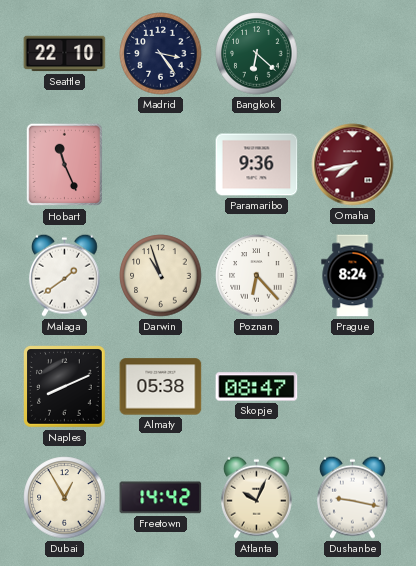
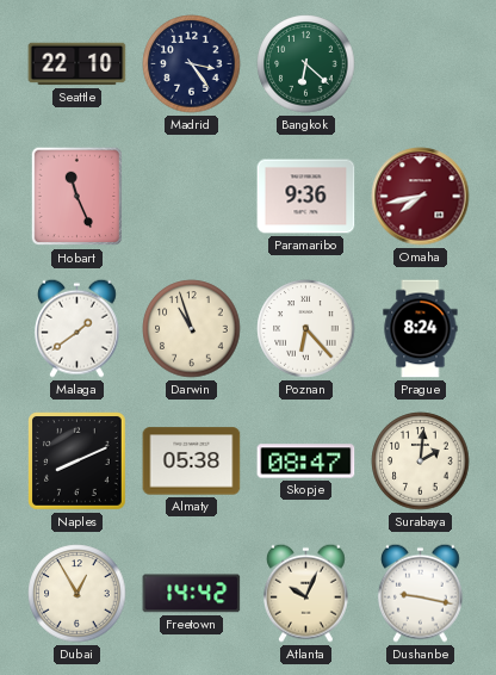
Surabaya: none -> 2:01 (421, 462)
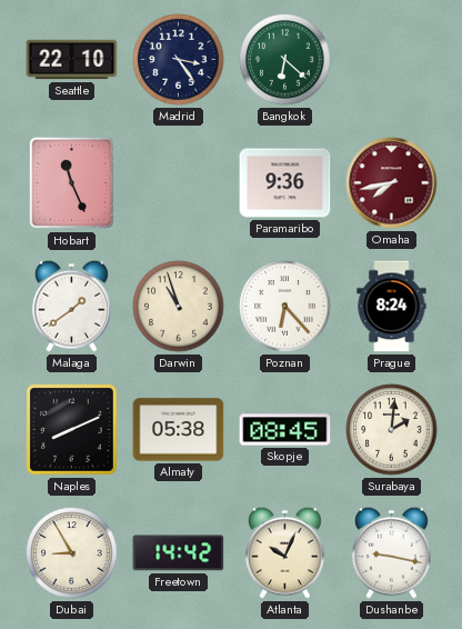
Skopje: 08:47 -> 08:45 (285, 430)
Dubai: 12:55 -> 8:55 (72, 553)
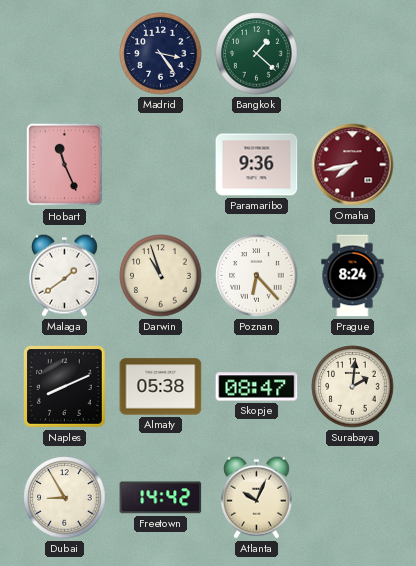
Seattle: 22:10 -> none (72, 60)
Bangkok: 6:22 -> 1:22 (257, 54)
Skopje: 08:45 -> 08:47 (257, 387)
Dushanbe: 9:17 -> none (391, 552)
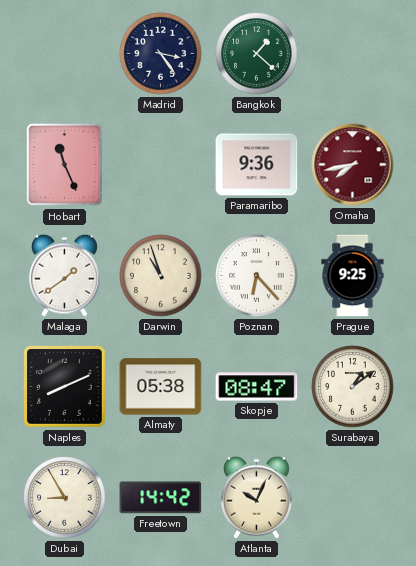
Prague: 8:24 -> 9:25 (353, 276)
Surabaya: 2:01 -> 1:09 (353, 387)
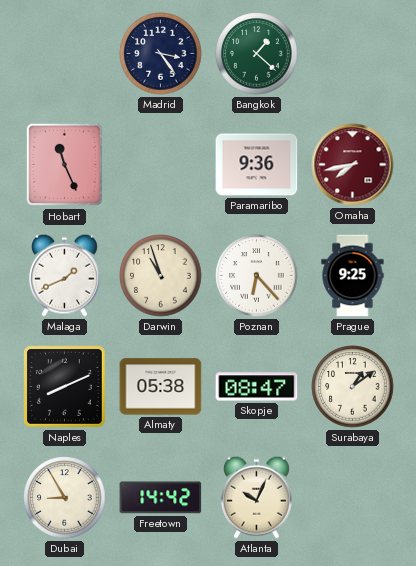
Malaga: 1:39 -> 1:41 (64, 275)
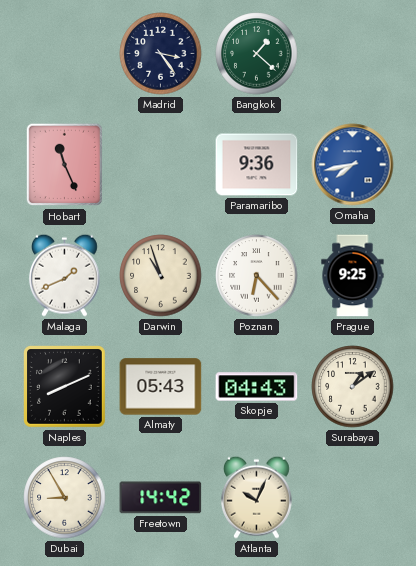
Omaha dial: burgundy -> blue (353, 165)
Almaty: 05:38 -> 05:43 (161, 387)
Skopje: 08:47 -> 04:43 (257, 387)
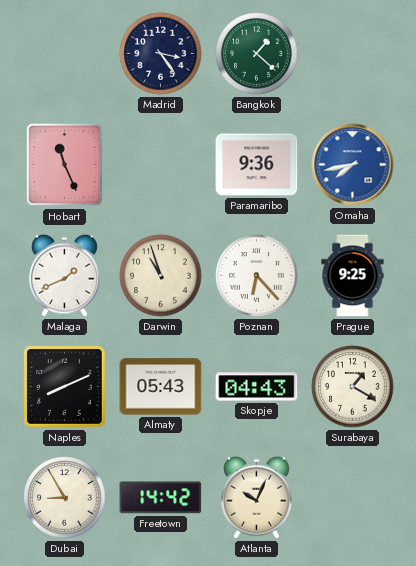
Surabaya: 1:09 -> 1:20 (353, 387)
